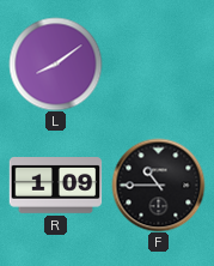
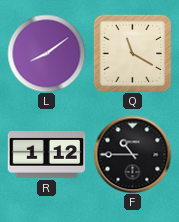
Q: none -> 11:20 (132, 53)
R: 1:09 -> 1:12 (46, 155)
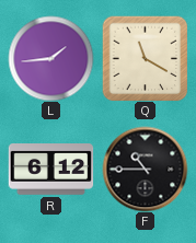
L: 8:09 -> 1:44 (50, 58)
R: 1:12 -> 6:12 (50, 170)
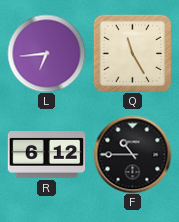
L: 1:44 -> 6:44 (46, 53)
Q: 11:20 -> 11:25 (132, 53)
